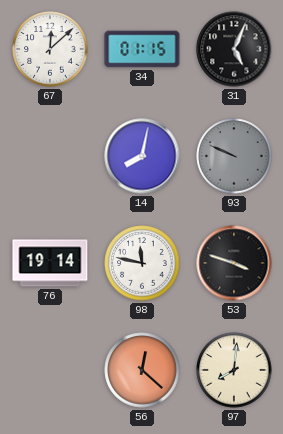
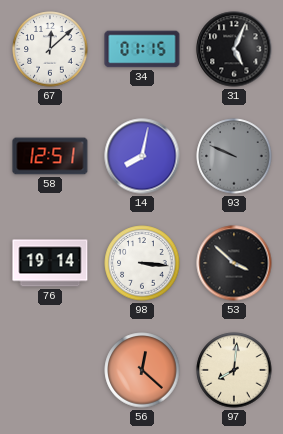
58: none -> 12:51 (50, 156)
98: 11:47 -> 3:16 (142, 263)
53: 3:48 -> 3:52 (234, 263)
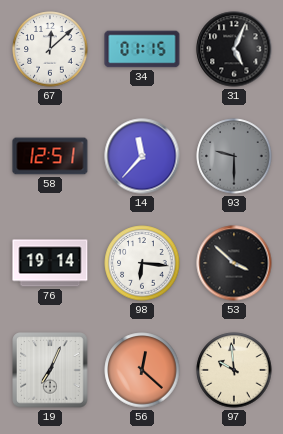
14: 8:02 -> 11:37 (142, 156)
93: 9:49 -> 9:30 (234, 156)
98: 3:16 -> 6:16 (142, 263)
19: none -> 7:04 (50, 370)
97: 8:01 -> 9:59 (234, 370)
